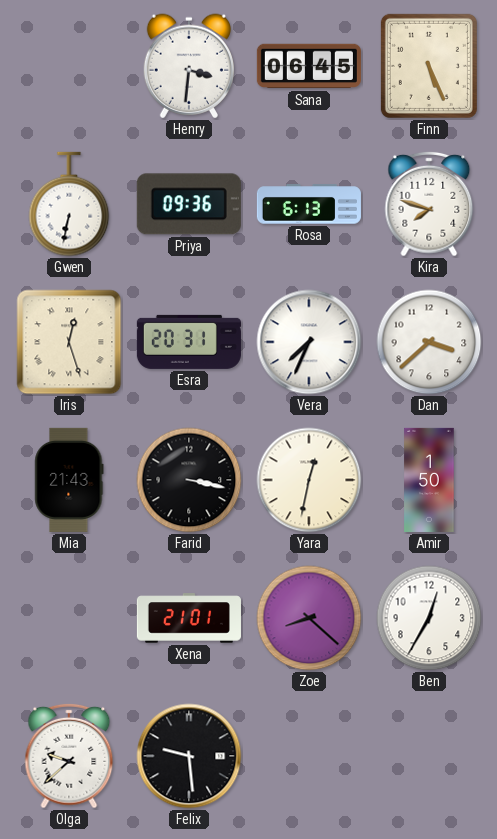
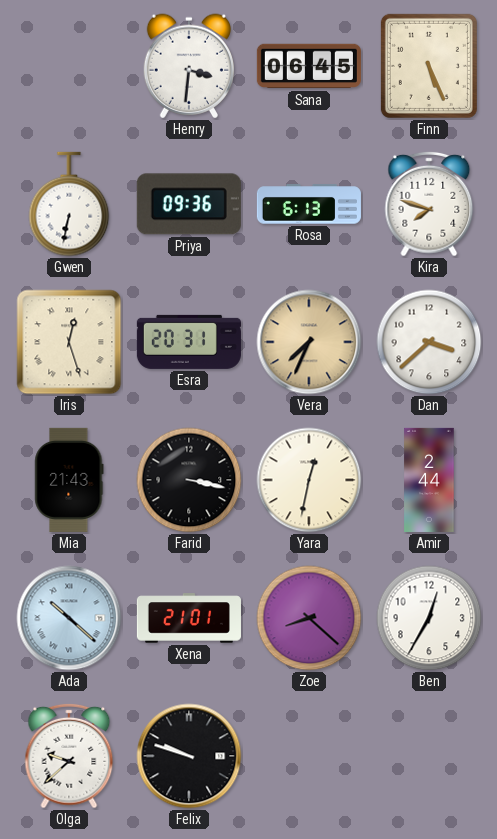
Vera dial: white -> champagne (309, 342)
Amir: 1:50 -> 2:44 (429, 480)
Ada: none -> 10:22 (69, 618)
Felix: 9:29 -> 9:48 (189, 756)
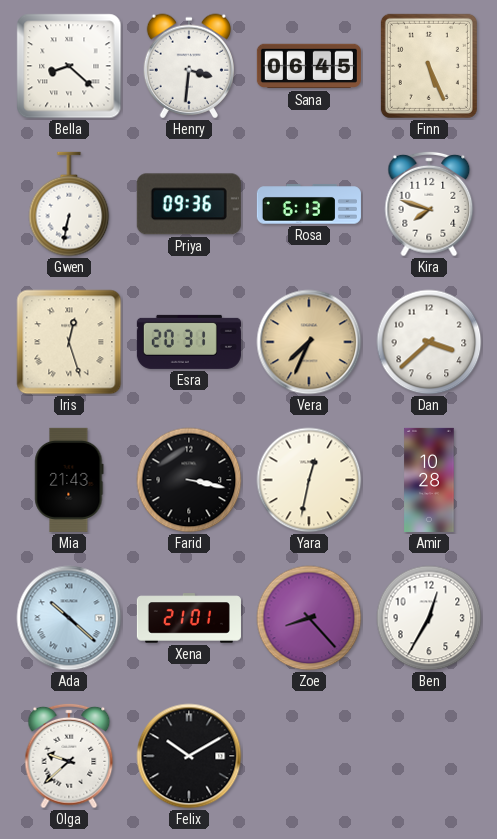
Bella: none -> 8:22 (69, 66)
Amir: 2:44 -> 10:28 (429, 480)
Zoe: 8:22 -> 8:23 (309, 618)
Felix: 9:48 -> 10:10 (189, 756)
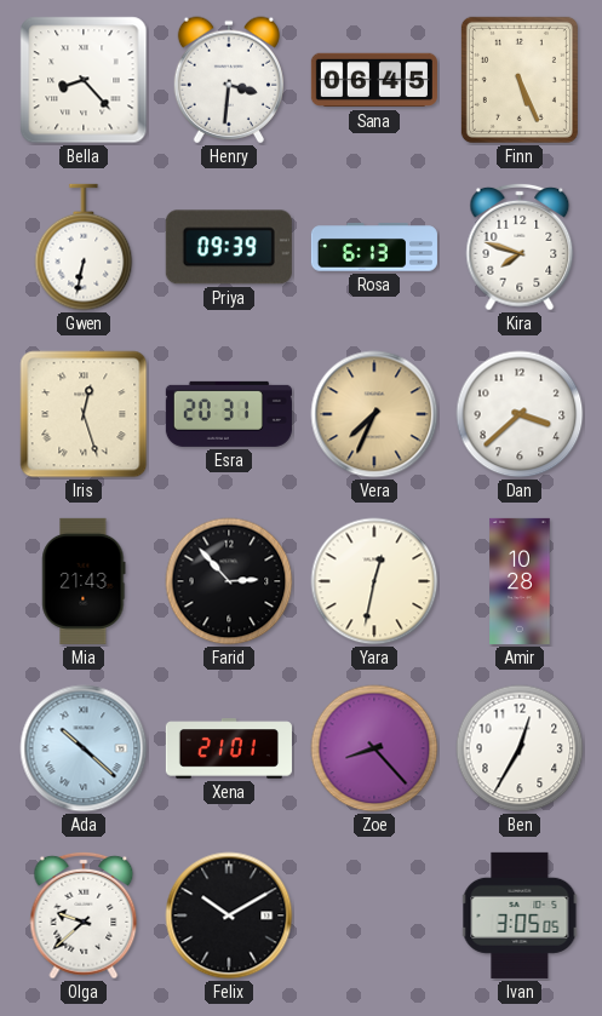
Bella: 8:22 -> 8:23 (84, 80)
Priya: 09:36 -> 09:39 (229, 247)
Farid: 3:17 -> 2:53 (229, 581)
Ivan: none -> 3:05 (520, 915)
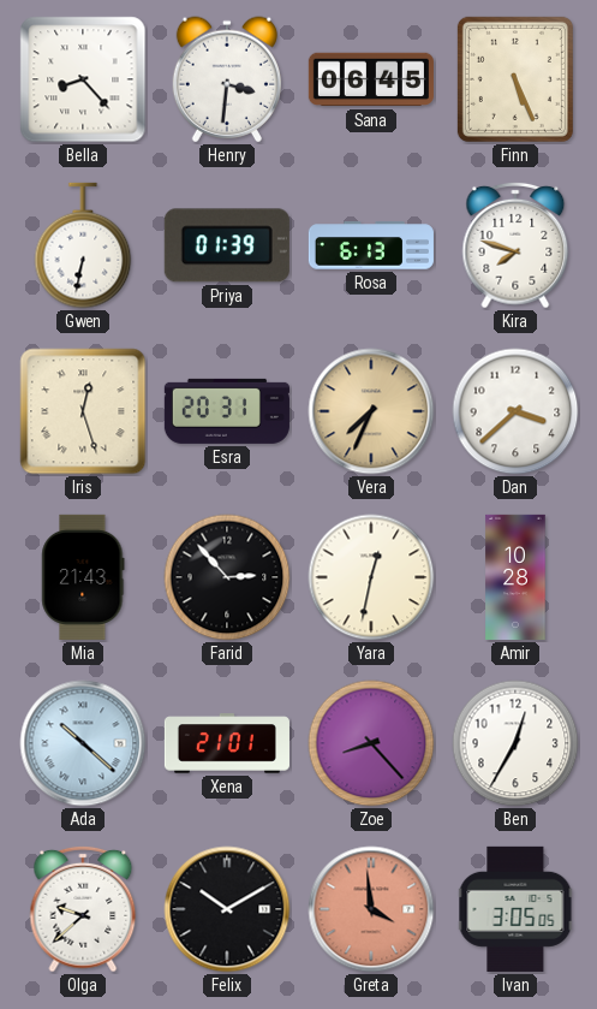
Priya: 09:39 -> 01:39 (227, 245)
Greta: none -> 3:59 (371, 909)
